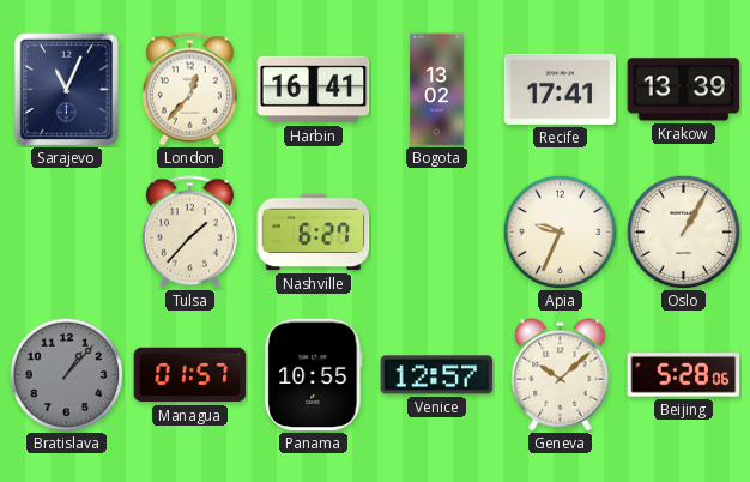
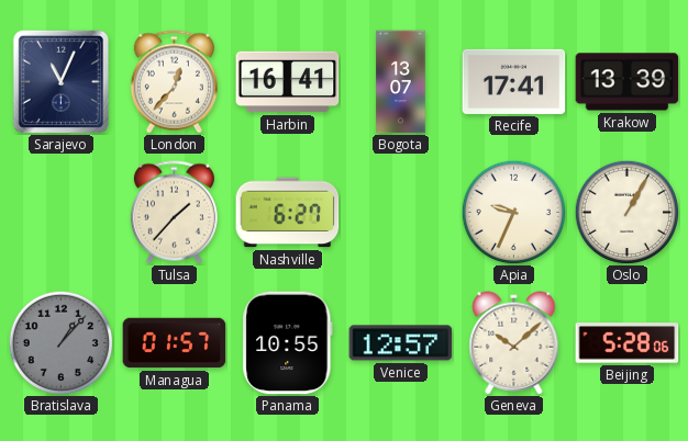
Bogota: 13:02 -> 13:07 (401, 82)
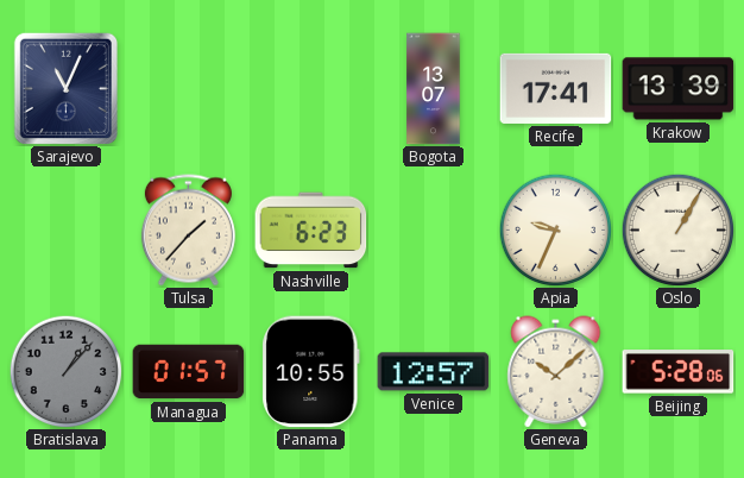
London: 12:37 -> none (174, 82)
Harbin: 16:41 -> none (288, 82)
Nashville: 6:27 -> 6:23 (311, 231)
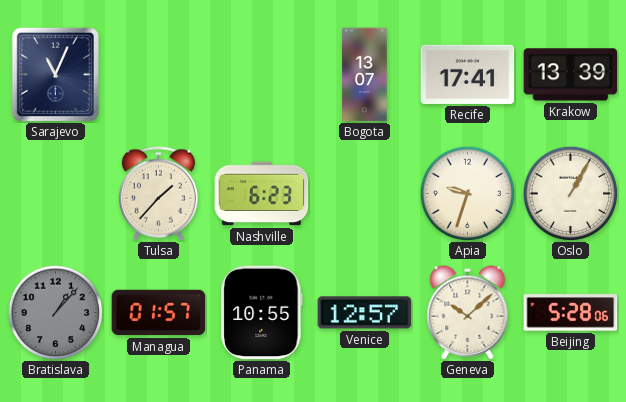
Apia: 9:34 -> 9:33 (467, 193)
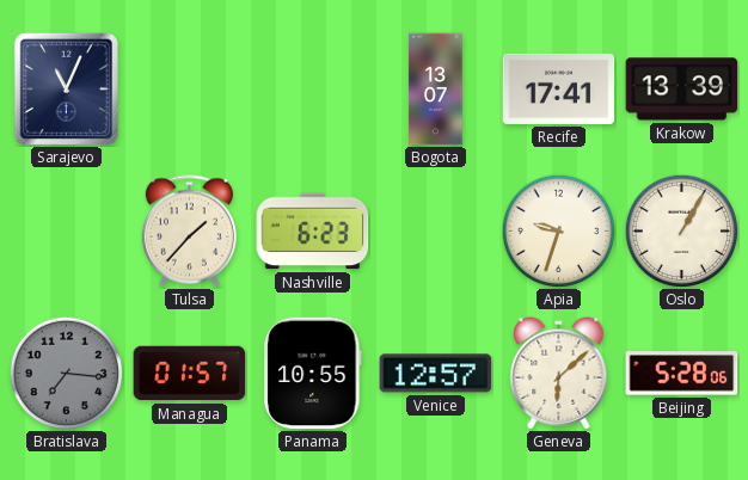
Bratislava: 1:07 -> 7:16 (66, 373)
Geneva: 10:08 -> 6:08 (559, 374)
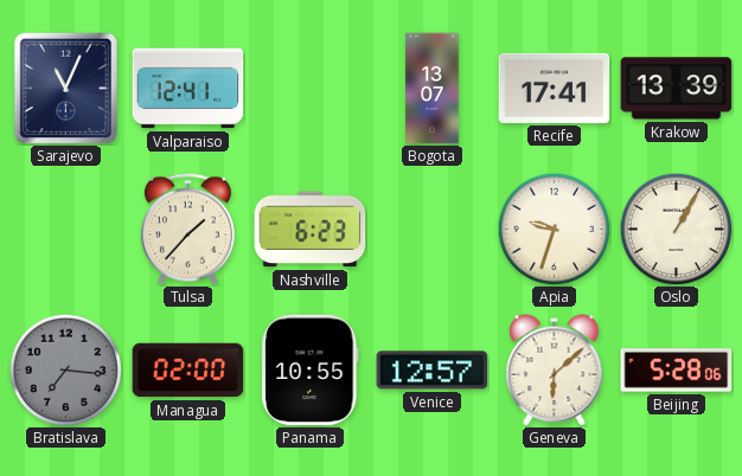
Valparaiso: none -> 12:41 (188, 89)
Managua: 01:57 -> 02:00 (188, 371)
